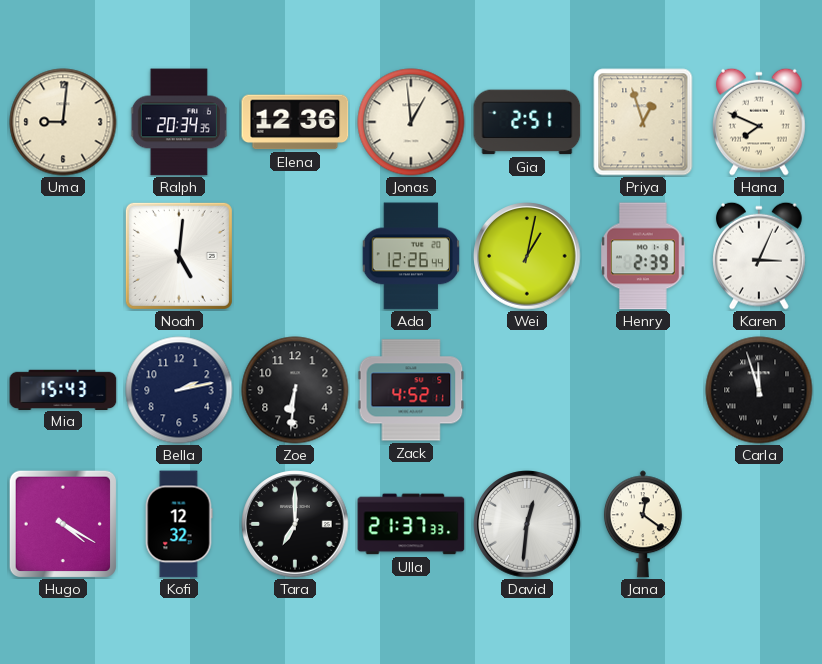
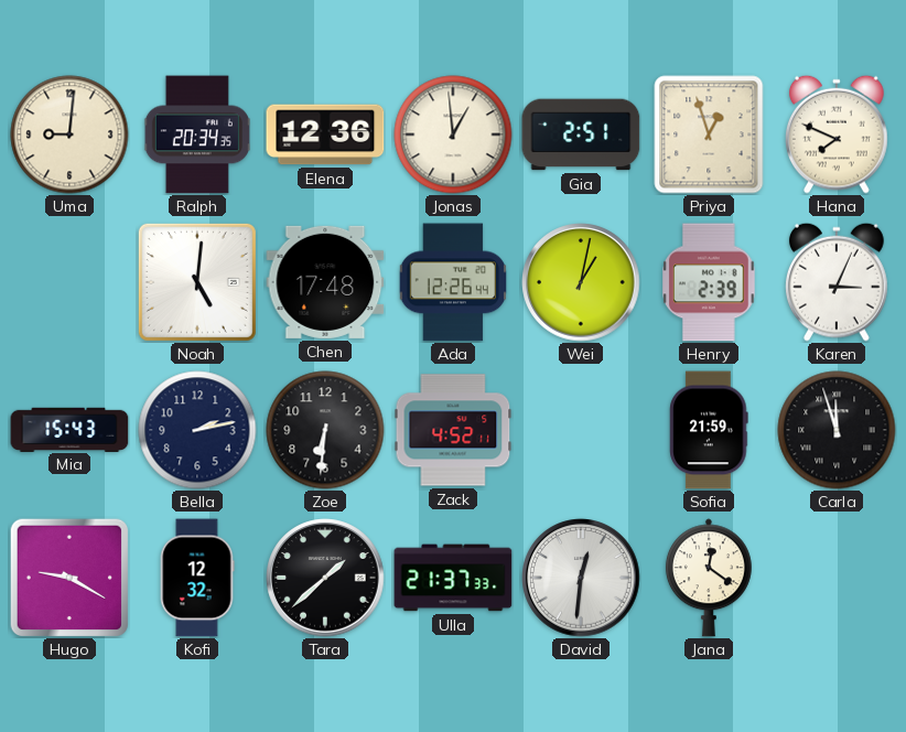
Chen: none -> 17:48 (325, 282)
Sofia: none -> 21:59 (709, 430)
Hugo: 4:20 -> 9:20 (69, 578)
Tara: 7:00 -> 1:38 (325, 578)
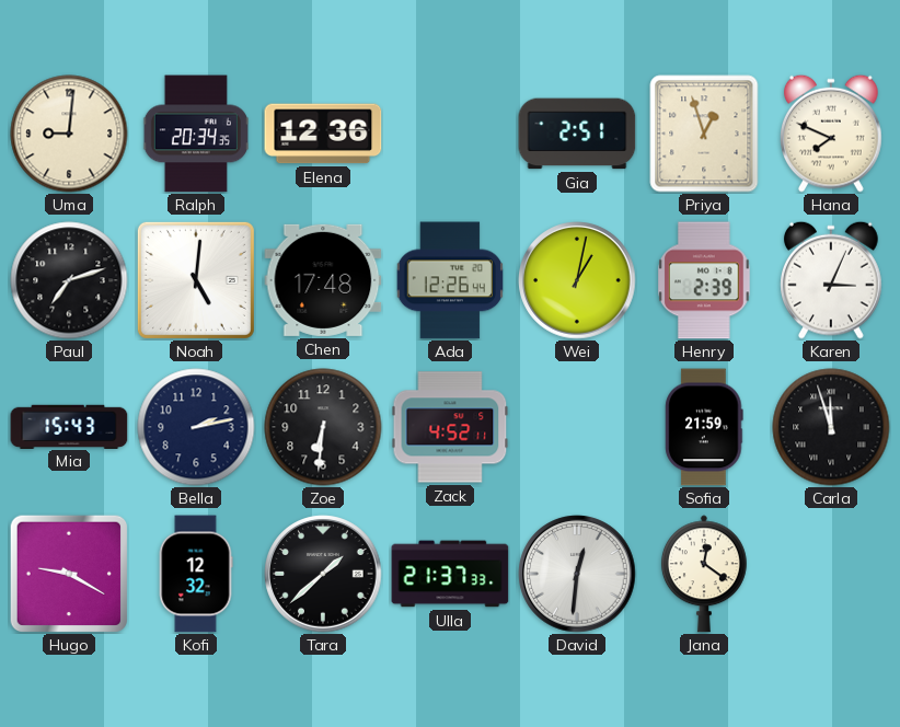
Jonas: 12:59 -> none (453, 134)
Paul: none -> 7:12 (69, 280)
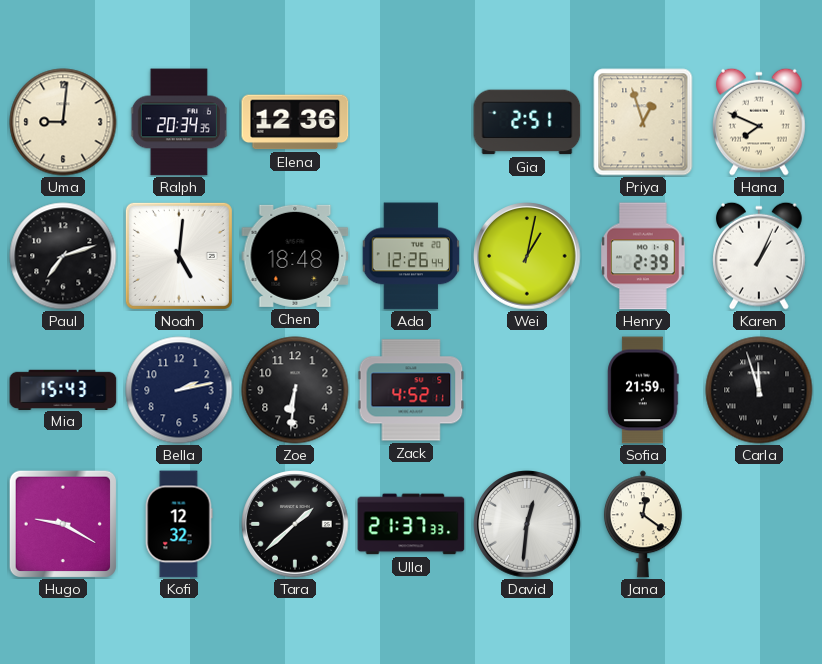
Chen: 17:48 -> 18:48 (295, 256)
Karen: 3:04 -> 1:04 (760, 256)
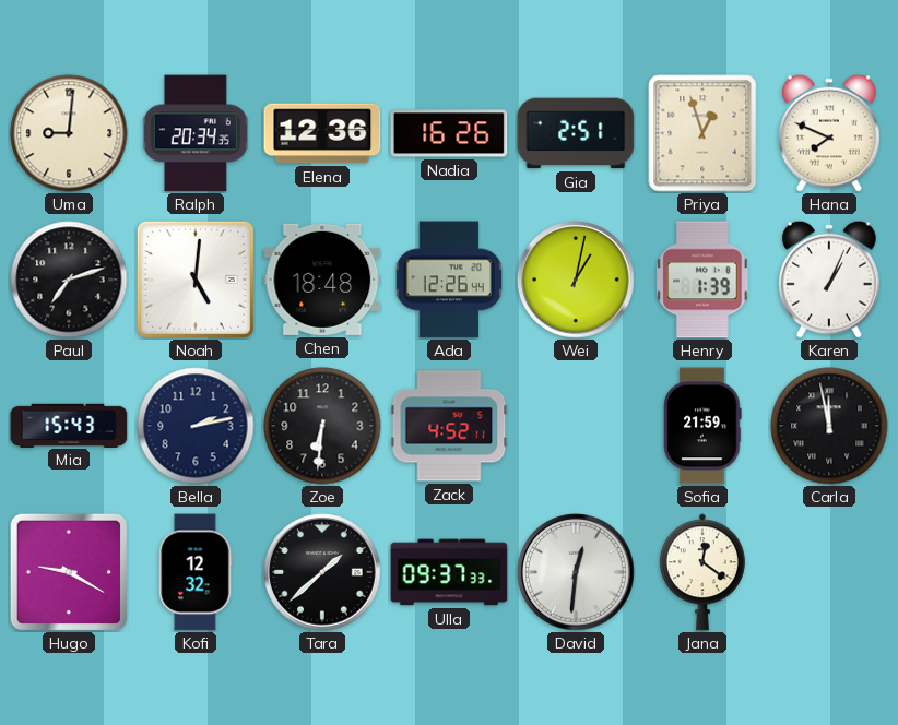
Nadia: none -> 16:26 (449, 133)
Henry: 2:39 -> 1:39 (702, 280)
Carla: 11:57 -> 11:58 (829, 426)
Ulla: 21:37 -> 09:37 (449, 572)
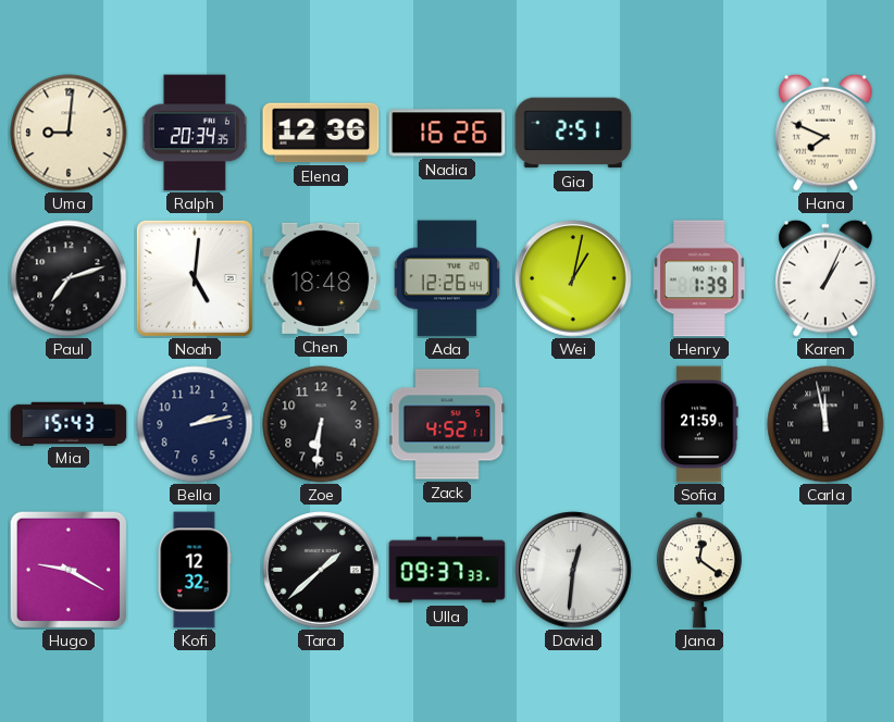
Priya: 12:57 -> none (702, 133)
